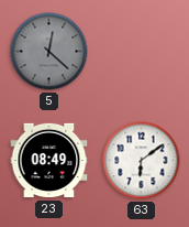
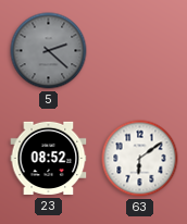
5: 12:22 -> 2:22 (49, 51)
23: 08:49 -> 08:52 (49, 159)
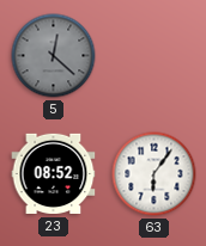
5: 2:22 -> 12:22 (54, 56)
63: 6:09 -> 6:06 (154, 174)
